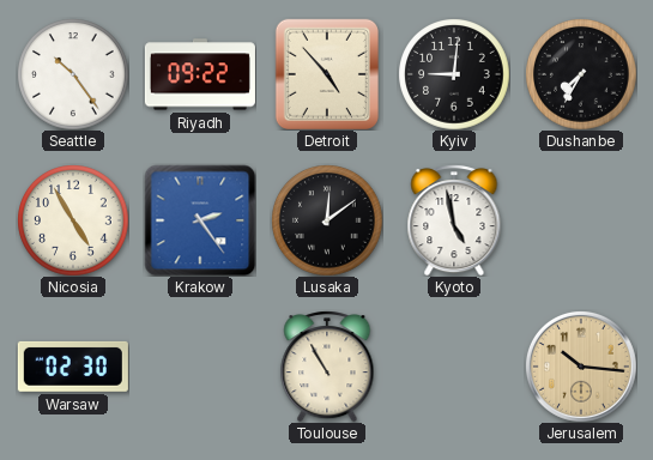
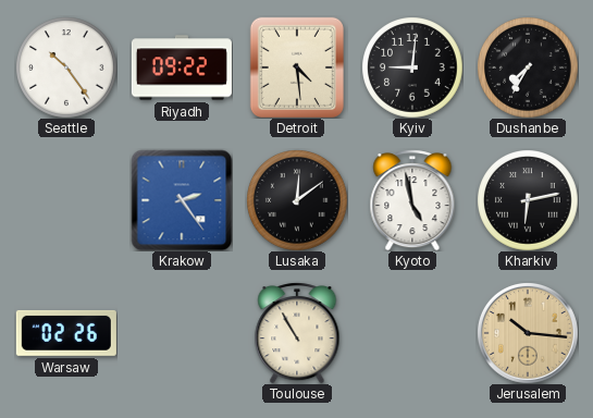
Detroit: 4:53 -> 4:29 (297, 67)
Nicosia: 4:55 -> none (73, 220)
Kharkiv: none -> 6:13 (528, 200)
Warsaw: 02:30 -> 02:26 (66, 333)
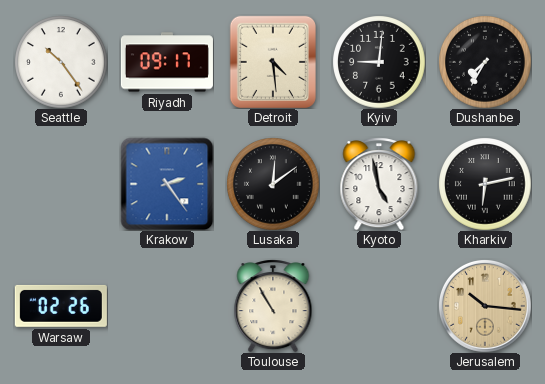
Riyadh: 09:22 -> 09:17 (167, 62)
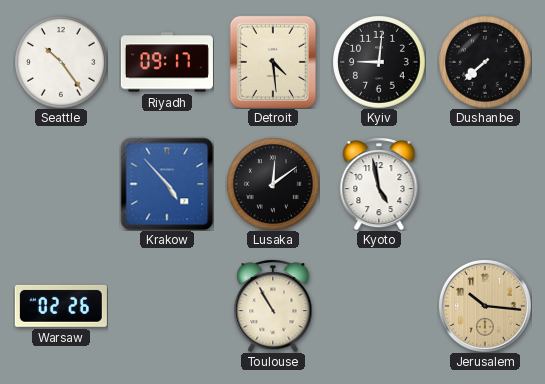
Dushanbe: 7:35 -> 7:38 (485, 62)
Krakow: 2:24 -> 4:53 (167, 184)
Kharkiv: 6:13 -> none (485, 184)
